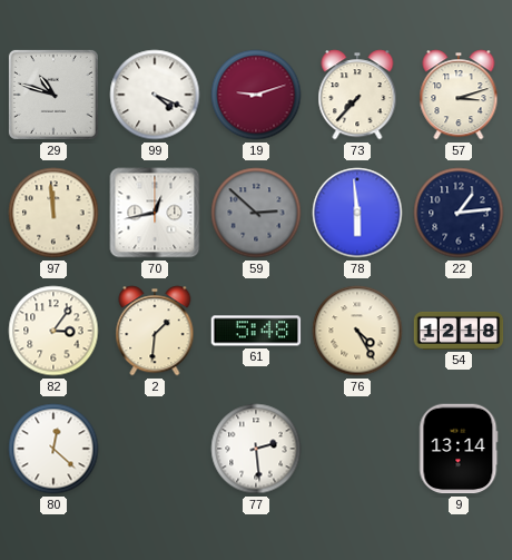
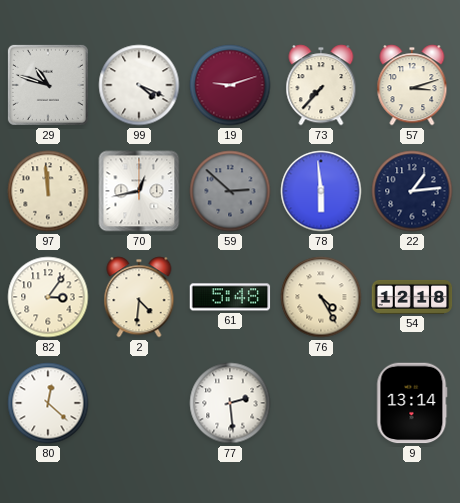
2: 1:31 -> 4:31 (139, 297)
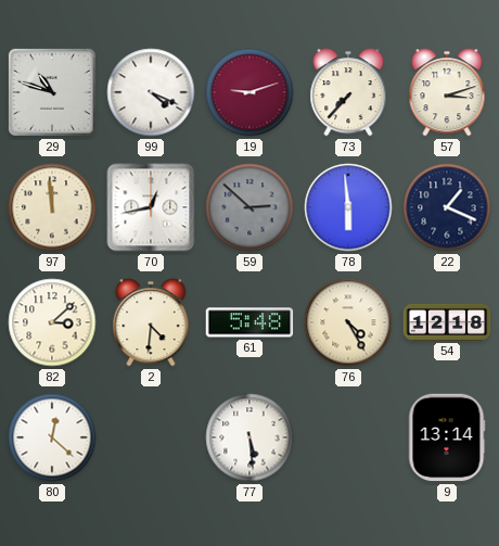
22: 1:14 -> 1:19 (447, 207)
82: 3:06 -> 3:08 (52, 322)
77: 2:29 -> 5:29 (250, 437)
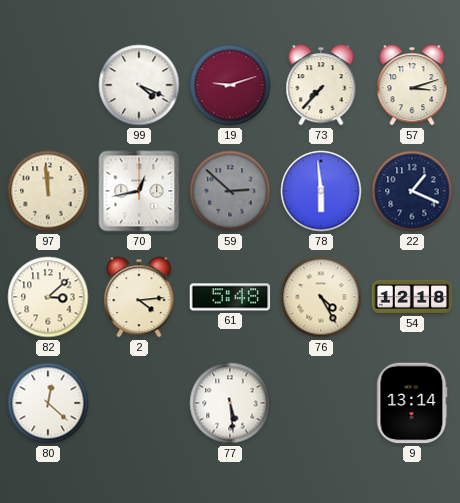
29: 10:48 -> none (52, 92)
2: 4:31 -> 4:14 (139, 297)
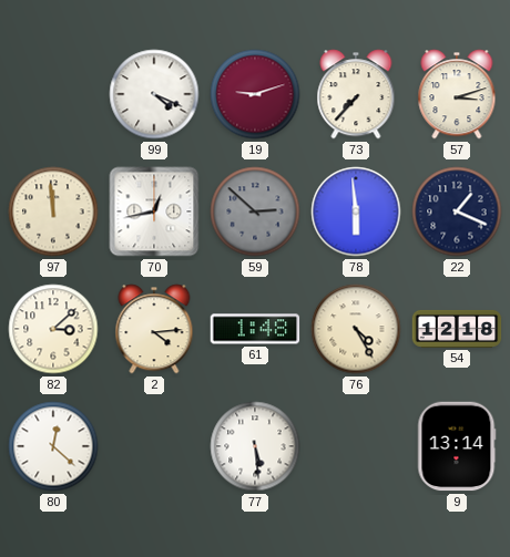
61: 5:48 -> 1:48 (255, 329)
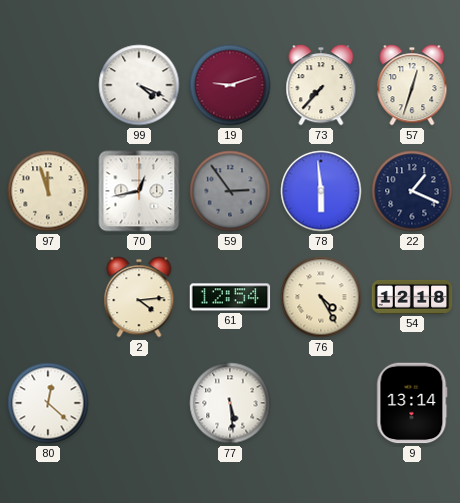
57: 3:12 -> 12:33 (412, 85)
97: 11:59 -> 11:57 (48, 191)
59: 2:52 -> 2:54 (230, 191)
82: 3:08 -> none (53, 329)
61: 1:48 -> 12:54 (230, 297)
